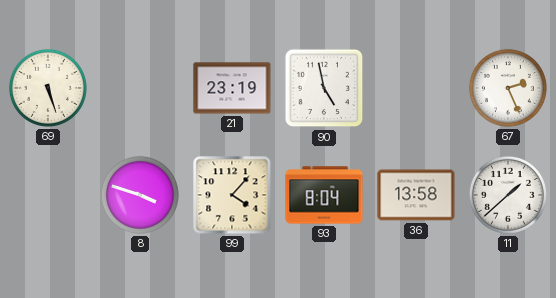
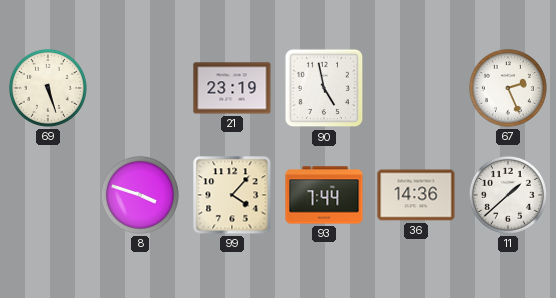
93: 8:04 -> 7:44 (324, 195)
36: 13:58 -> 14:36 (416, 195)
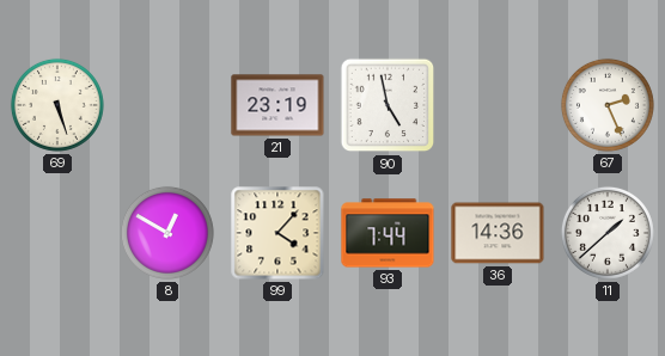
8: 3:48 -> 12:50 (167, 233)
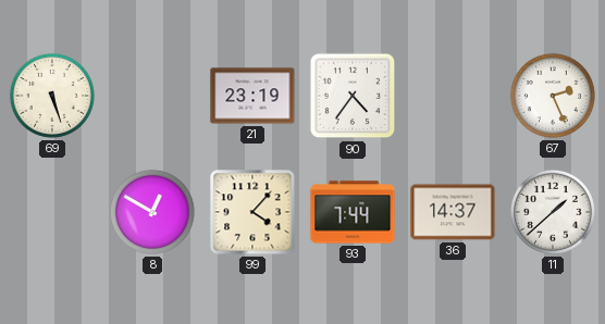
90: 4:58 -> 4:36 (353, 96)
36: 14:36 -> 14:37 (453, 212)
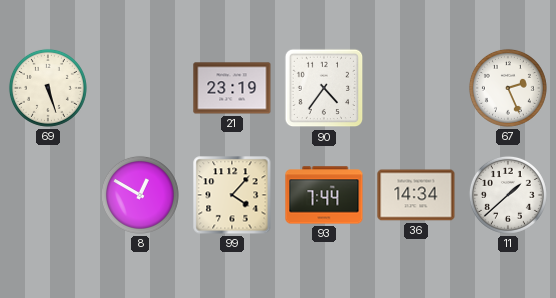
36: 14:37 -> 14:34 (416, 195)
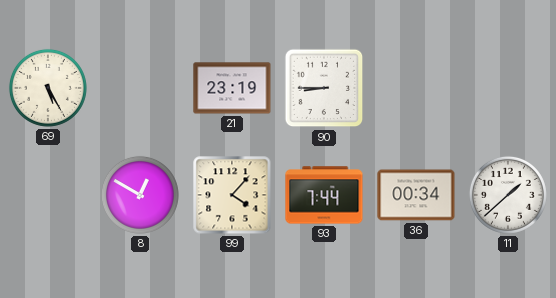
69: 5:27 -> 5:25 (48, 88)
90: 4:36 -> 8:45 (324, 88)
67: 2:26 -> none (508, 88)
36: 14:34 -> 00:34 (416, 195)
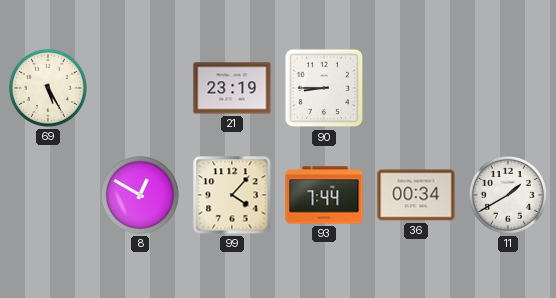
11: 1:38 -> 1:40 (508, 195)
